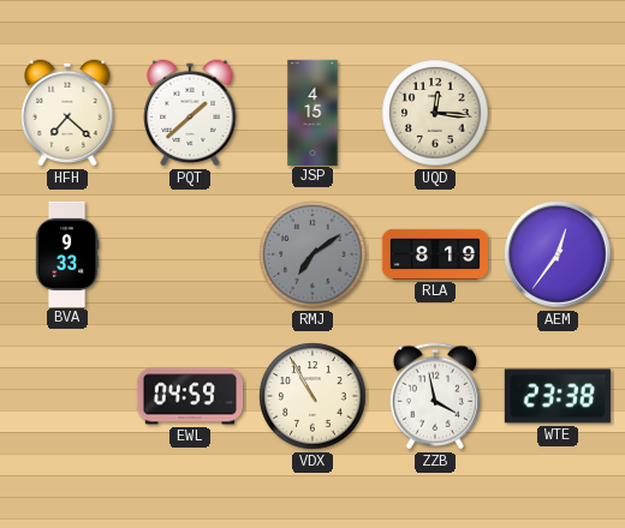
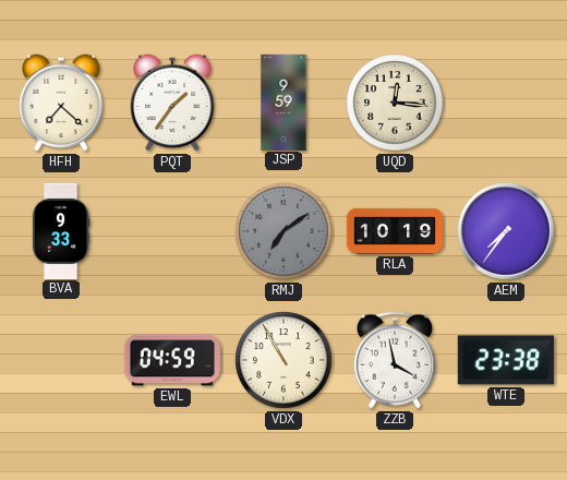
PQT: 1:38 -> 1:36 (172, 103)
JSP: 4:15 -> 9:59 (283, 101)
RLA: 8:19 -> 10:19 (394, 231)
AEM: 12:36 -> 7:36 (506, 231)
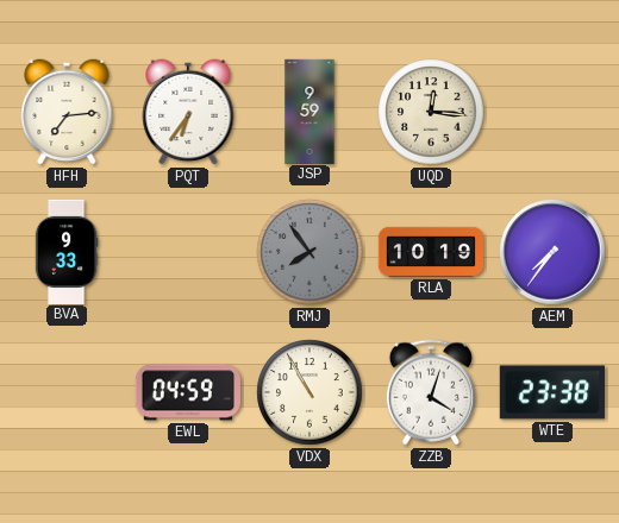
HFH: 7:22 -> 7:14 (67, 112)
PQT: 1:36 -> 6:36 (188, 112)
RMJ: 7:09 -> 7:54 (309, 252)
ZZB: 3:58 -> 4:03 (431, 392)
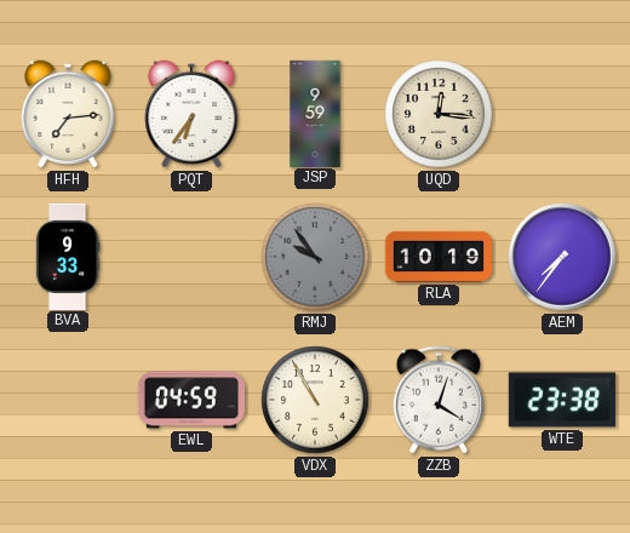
RMJ: 7:54 -> 9:54 (315, 257)
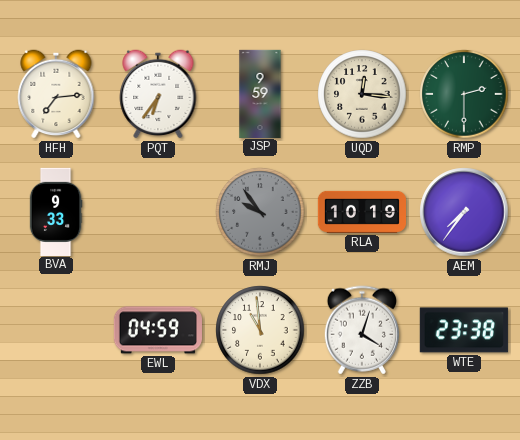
RMP: none -> 2:30 (464, 94)
VDX: 10:55 -> 10:59 (260, 330)
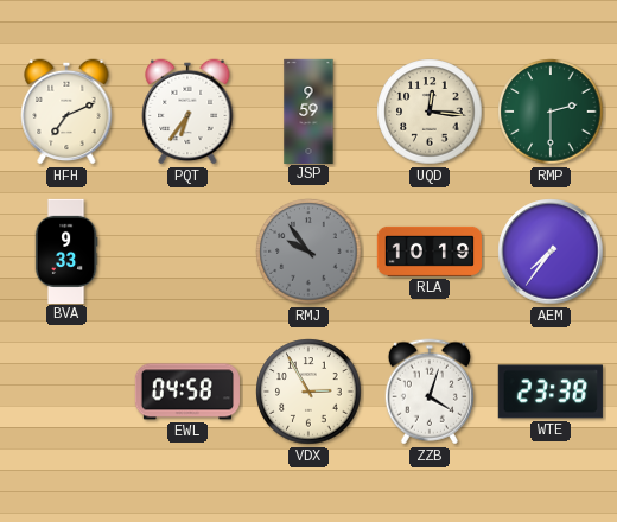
HFH: 7:14 -> 7:11 (66, 112)
EWL: 04:59 -> 04:58 (187, 391)
VDX: 10:59 -> 2:55 (308, 391)
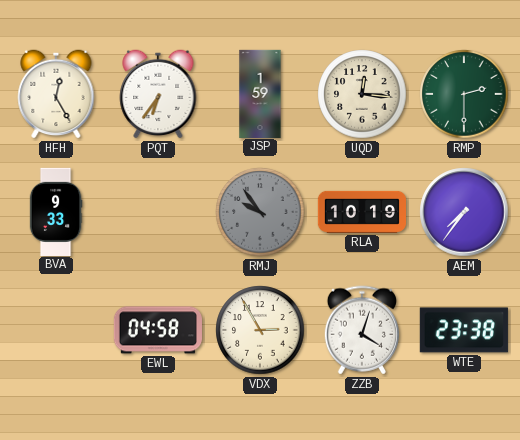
HFH: 7:11 -> 12:25 (56, 94)
JSP: 9:59 -> 1:59 (260, 93)
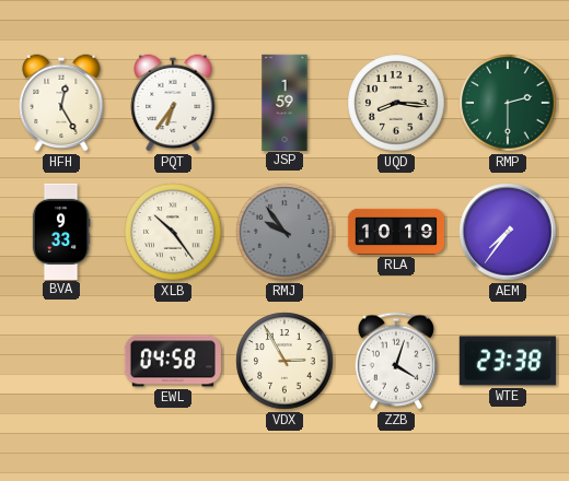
UQD: 12:16 -> 8:16 (396, 103)
XLB: none -> 10:24 (173, 232)
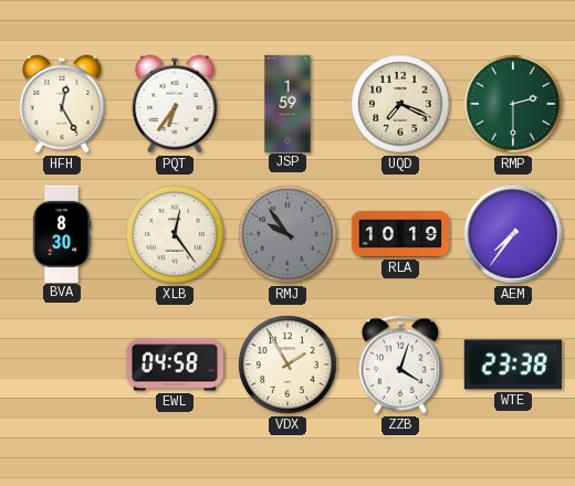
UQD: 8:16 -> 7:19 (400, 104)
BVA: 9:33 -> 8:30 (62, 233)
XLB: 10:24 -> 12:24 (175, 234)
VDX: 2:55 -> 1:55 (287, 364)
